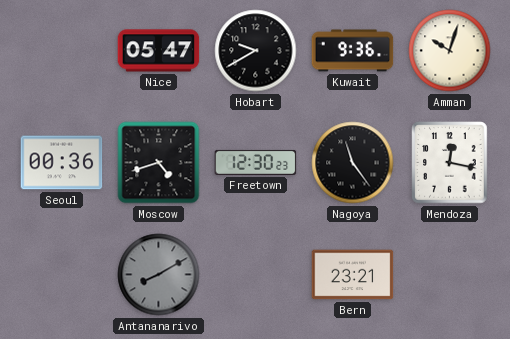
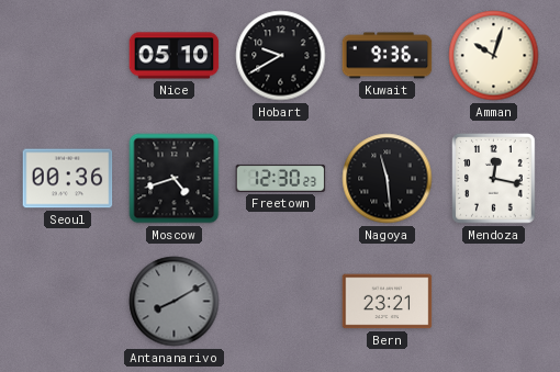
Nice: 05:47 -> 05:10 (175, 56)
Nagoya: 11:24 -> 11:29 (388, 179)
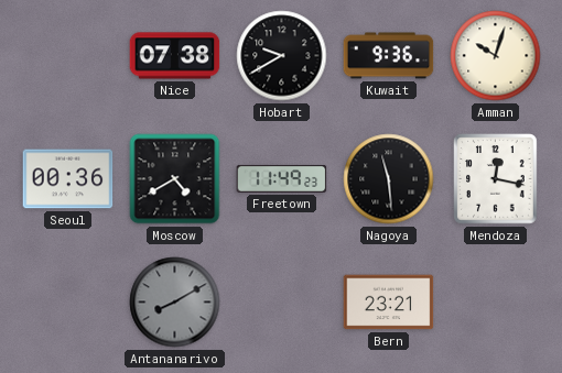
Nice: 05:10 -> 07:38 (175, 56)
Moscow: 4:42 -> 4:40 (175, 179)
Freetown: 12:30 -> 11:49 (282, 178)
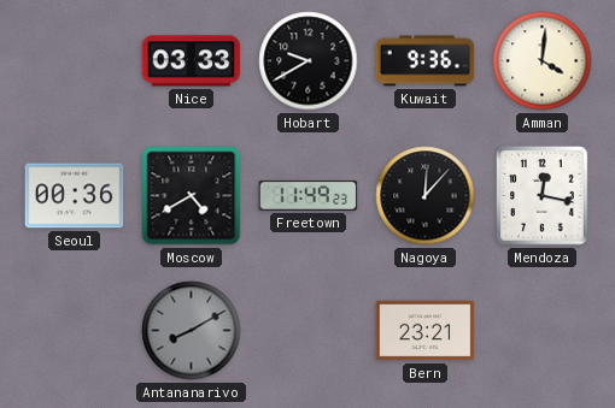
Nice: 07:38 -> 03:33 (192, 61)
Amman: 10:03 -> 4:01 (543, 61)
Nagoya: 11:29 -> 12:07 (426, 196)
